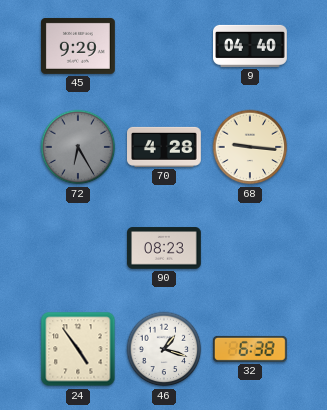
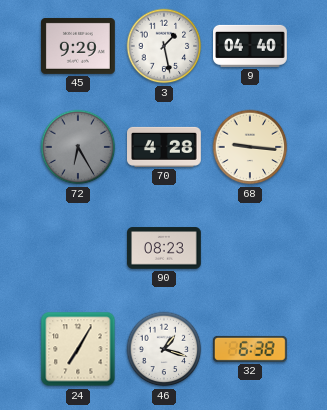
3: none -> 1:28 (164, 46)
24: 4:54 -> 7:05 (78, 349)
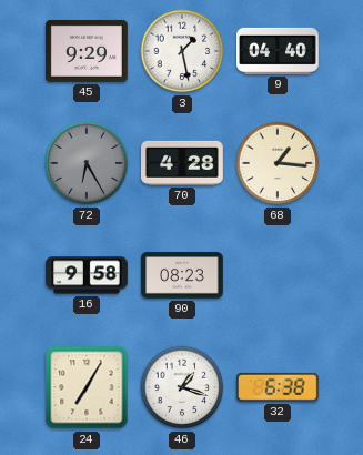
68: 9:16 -> 1:16 (278, 163)
16: none -> 9:58 (88, 275)
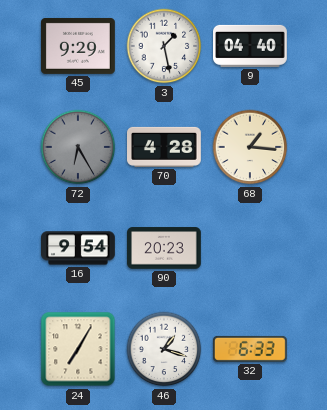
16: 9:58 -> 9:54 (79, 248)
90: 08:23 -> 20:23 (165, 248)
32: 6:38 -> 6:33 (250, 349)
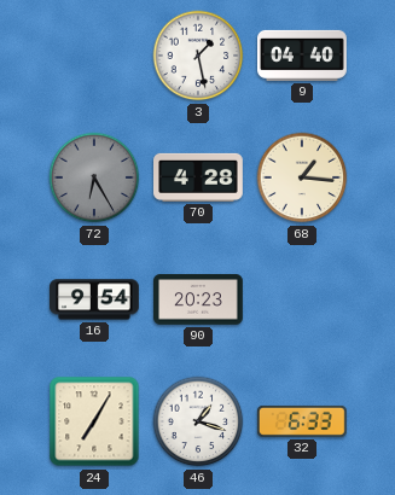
45: 9:29 -> none (79, 46)
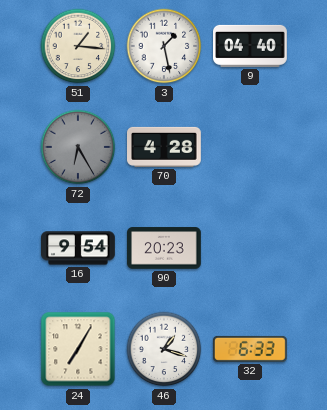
51: none -> 1:16 (78, 46)
68: 1:16 -> none (302, 177)
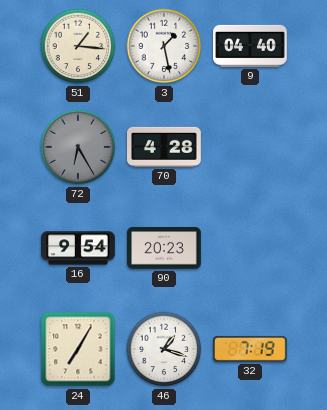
32: 6:33 -> 7:19 (250, 349)
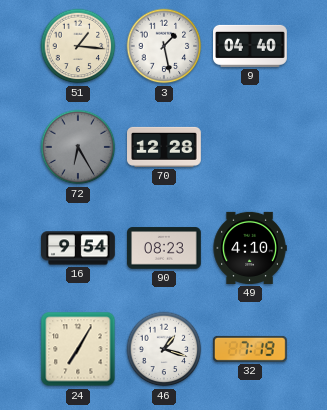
70: 4:28 -> 12:28 (165, 147)
90: 20:23 -> 08:23 (165, 248)
49: none -> 4:10 (250, 248)
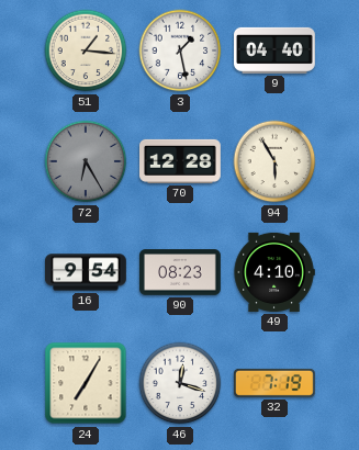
94: none -> 5:55 (274, 161)
46: 1:18 -> 12:18 (180, 383)
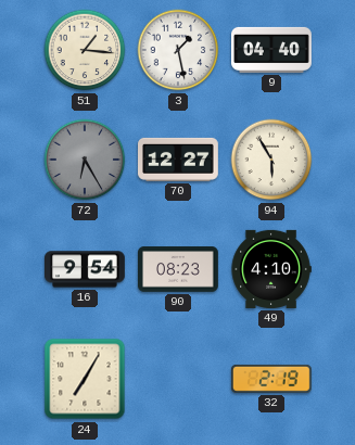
70: 12:28 -> 12:27 (179, 160)
46: 12:18 -> none (180, 383)
32: 7:19 -> 2:19 (271, 379)
